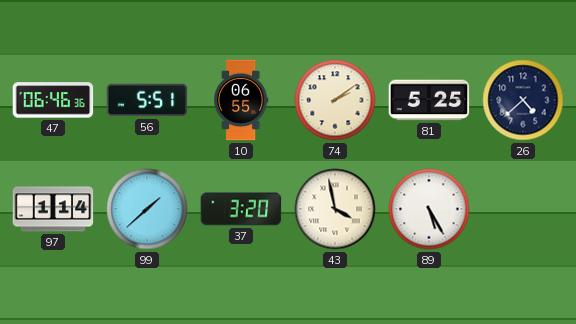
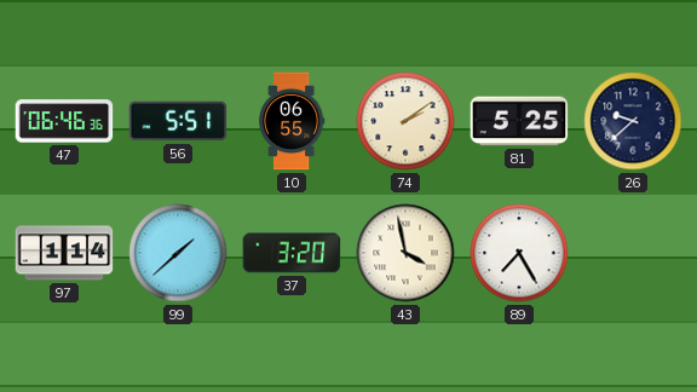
26: 4:38 -> 9:38 (633, 121)
89: 5:25 -> 7:25 (519, 253)
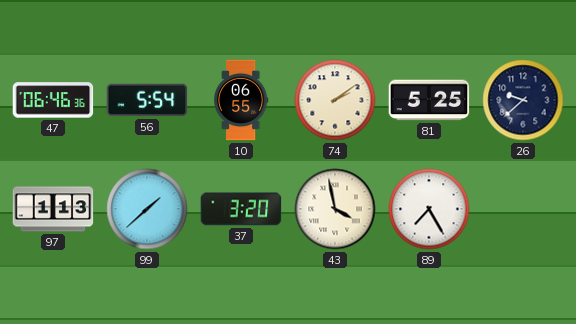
56: 5:51 -> 5:54 (147, 100)
97: 1:14 -> 1:13 (53, 209)
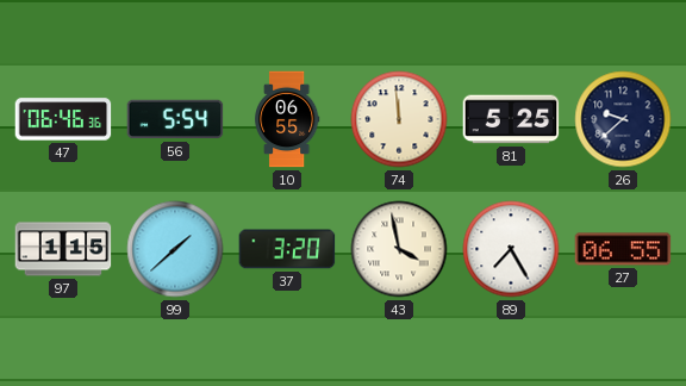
74: 2:09 -> 11:59 (399, 119)
97: 1:13 -> 1:15 (63, 249)
27: none -> 06:55 (623, 249)
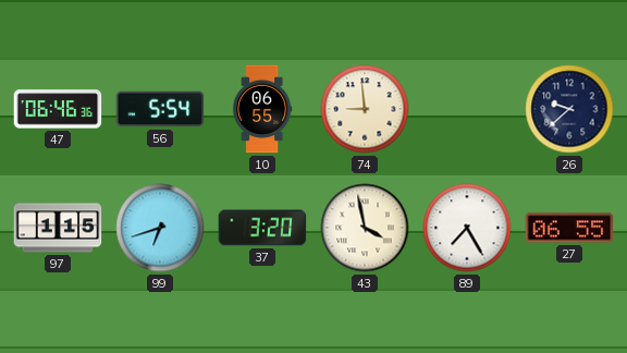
74: 11:59 -> 8:59 (365, 109)
81: 5:25 -> none (511, 119)
99: 1:38 -> 6:42 (160, 228)
